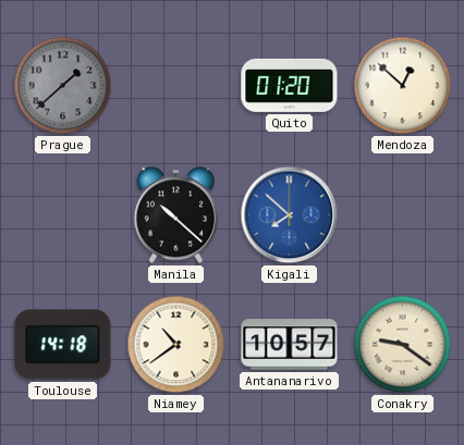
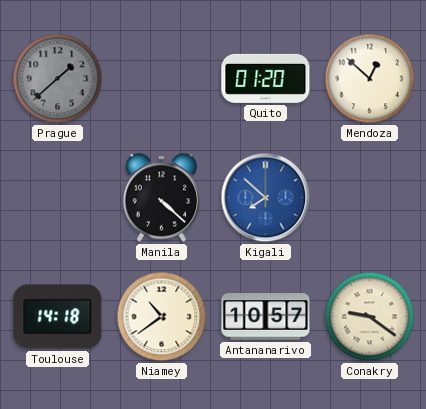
Manila: 10:22 -> 4:22 (162, 198)
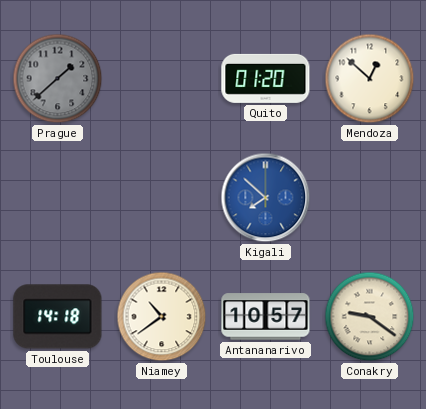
Manila: 4:22 -> none (162, 198)
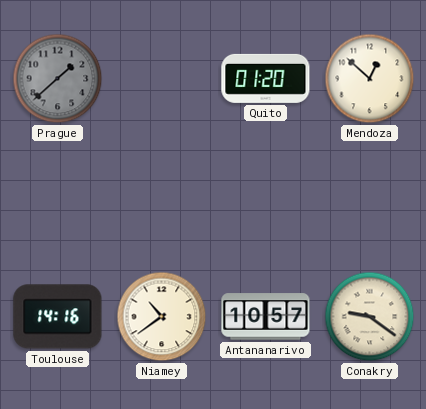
Kigali: 7:52 -> none (266, 198)
Toulouse: 14:18 -> 14:16 (58, 317)
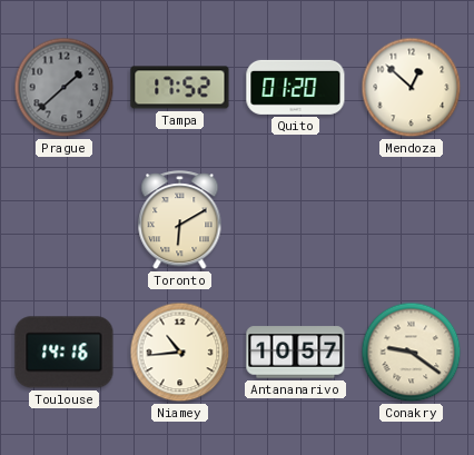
Tampa: none -> 17:52 (180, 88)
Toronto: none -> 6:10 (180, 220)
Niamey: 10:39 -> 10:44 (180, 353)
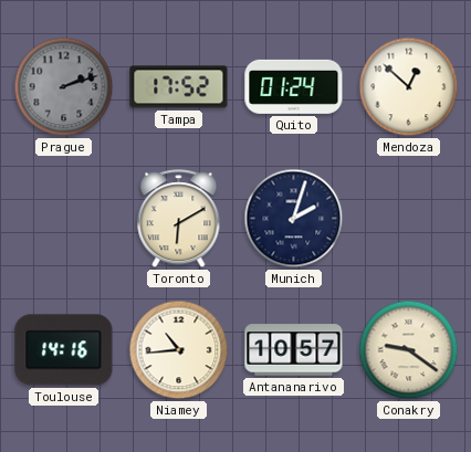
Prague: 1:38 -> 2:12 (64, 87)
Quito: 01:20 -> 01:24 (294, 86)
Munich: none -> 2:03 (294, 219)
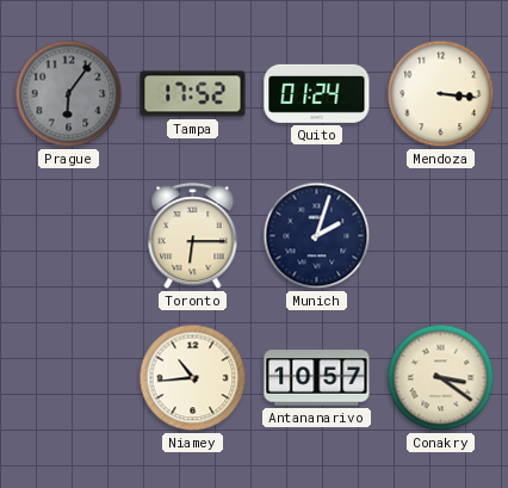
Prague: 2:12 -> 6:06 (69, 94)
Mendoza: 12:52 -> 3:16 (441, 94)
Toronto: 6:10 -> 6:15 (193, 236)
Toulouse: 14:16 -> none (64, 350)
Conakry: 9:21 -> 3:21 (441, 378)
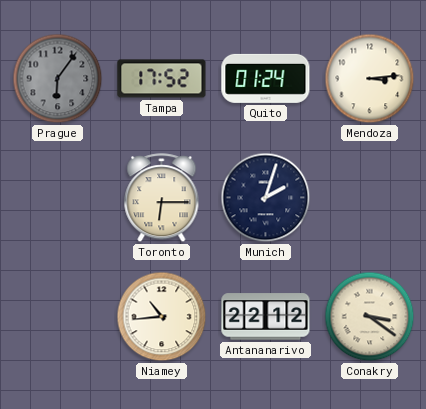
Mendoza: 3:16 -> 3:14 (370, 79)
Antananarivo: 10:57 -> 22:12 (266, 317)
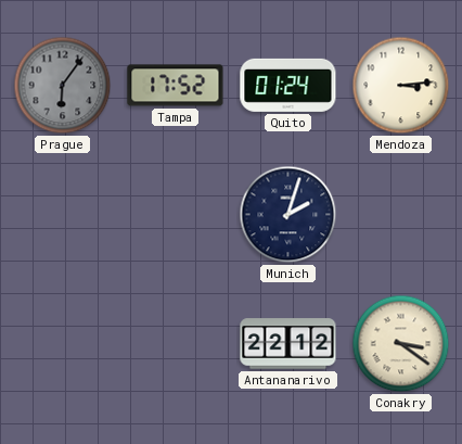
Toronto: 6:15 -> none (162, 198)
Niamey: 10:44 -> none (162, 317)
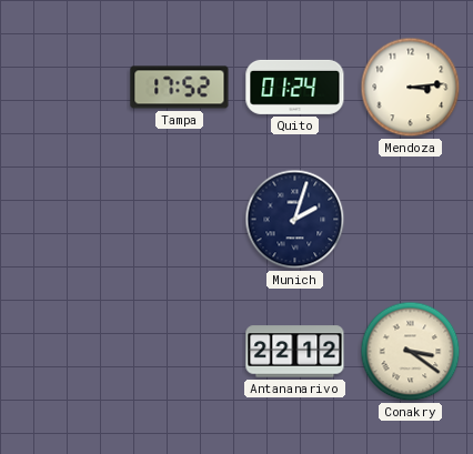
Prague: 6:06 -> none (63, 86)
